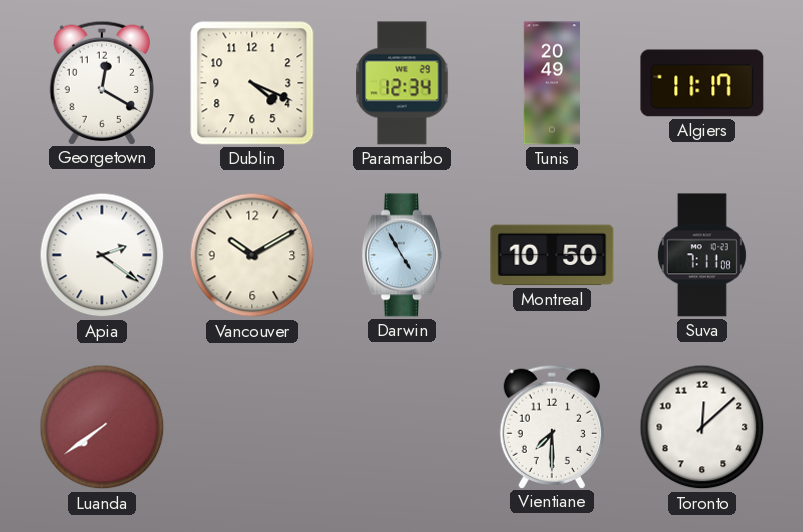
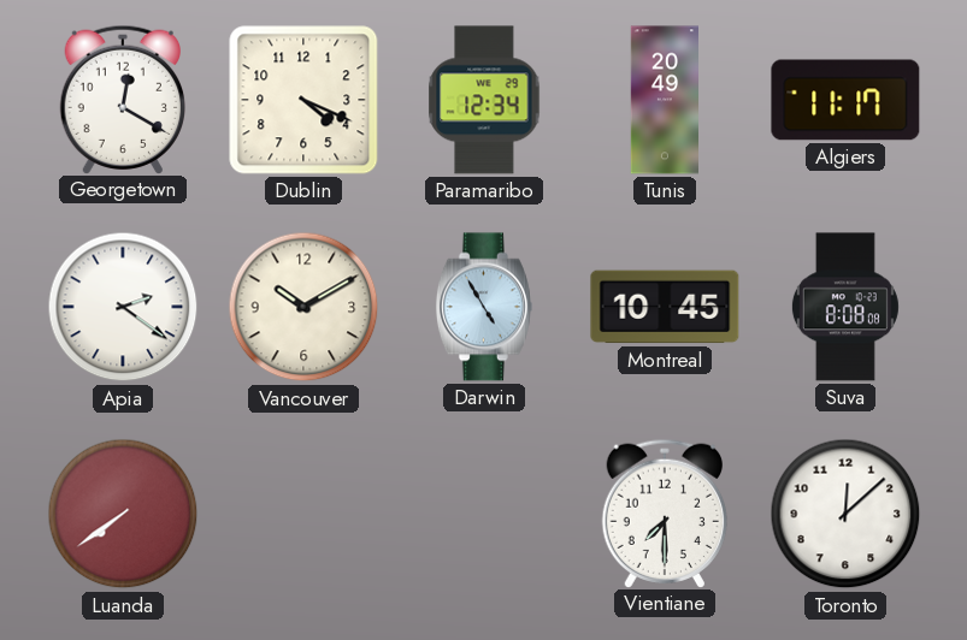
Montreal: 10:50 -> 10:45 (665, 307)
Suva: 7:11 -> 8:08 (845, 307)
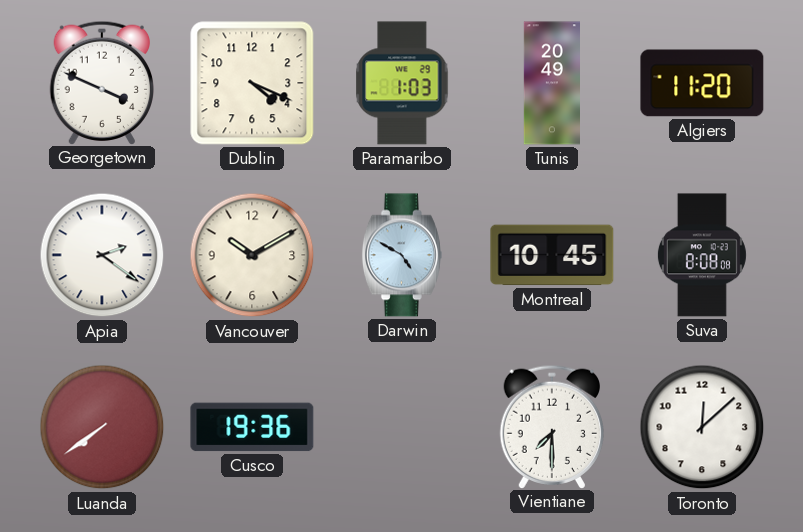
Georgetown: 12:20 -> 3:49 (102, 82)
Paramaribo: 12:34 -> 1:03 (402, 83)
Algiers: 11:17 -> 11:20 (702, 83)
Darwin: 4:55 -> 4:50 (402, 255)
Cusco: none -> 19:36 (252, 427)
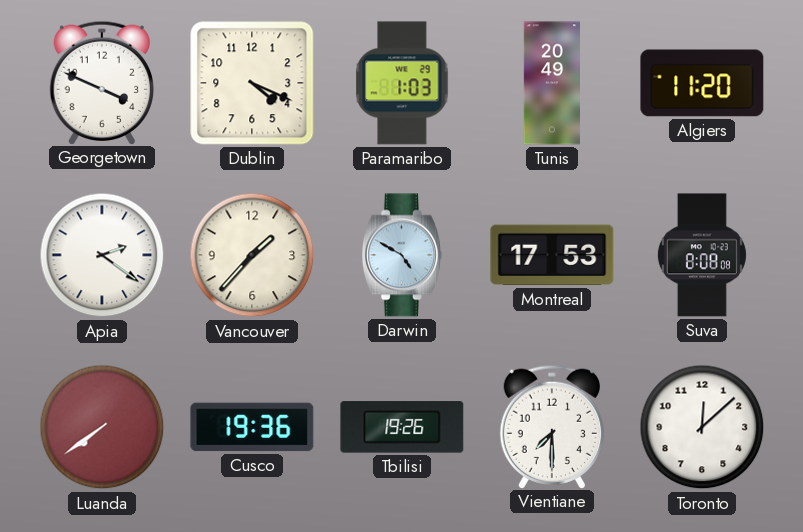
Vancouver: 10:10 -> 1:37 (252, 255)
Montreal: 10:45 -> 17:53 (552, 255)
Tbilisi: none -> 19:26 (402, 427)
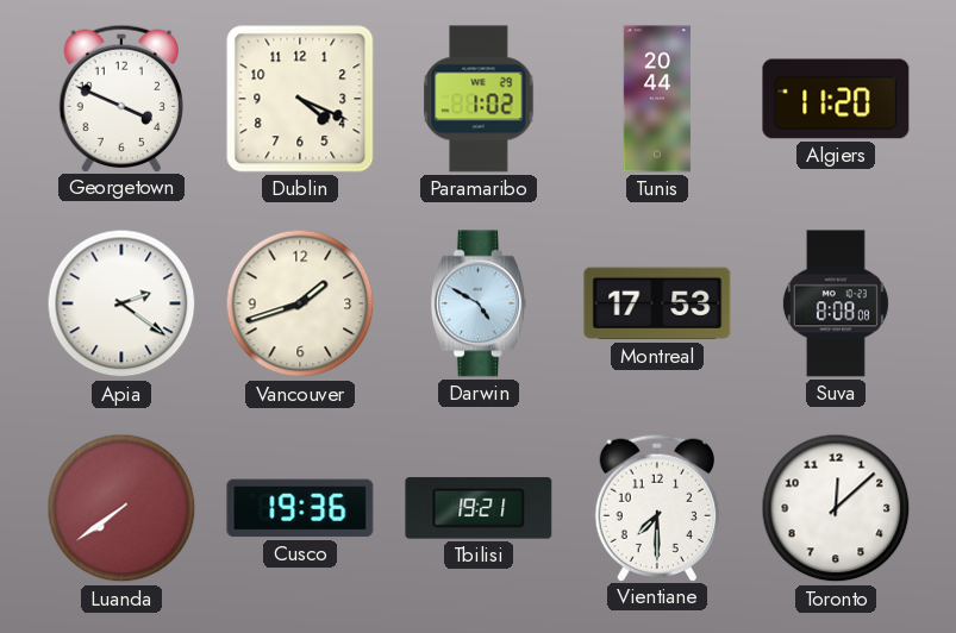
Paramaribo: 1:03 -> 1:02 (479, 99)
Tunis: 20:49 -> 20:44 (656, 99)
Vancouver: 1:37 -> 1:42 (300, 303)
Tbilisi: 19:26 -> 19:21 (479, 508)
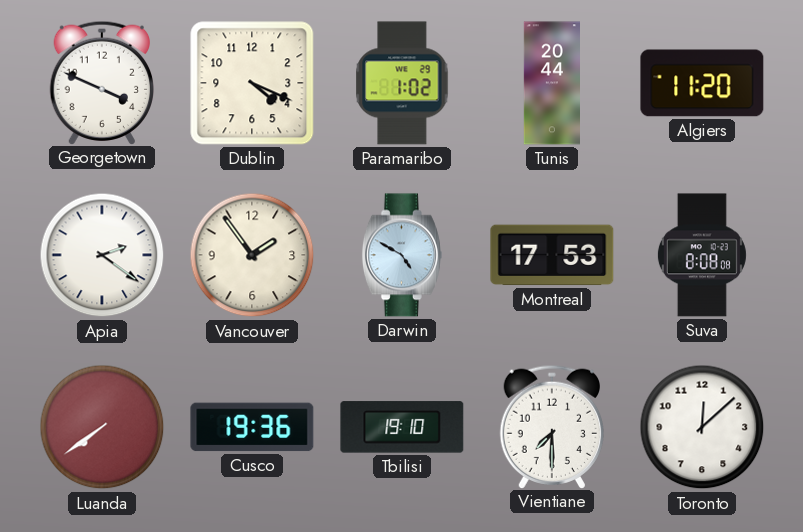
Vancouver: 1:42 -> 1:54 (252, 255)
Tbilisi: 19:21 -> 19:10 (402, 427)
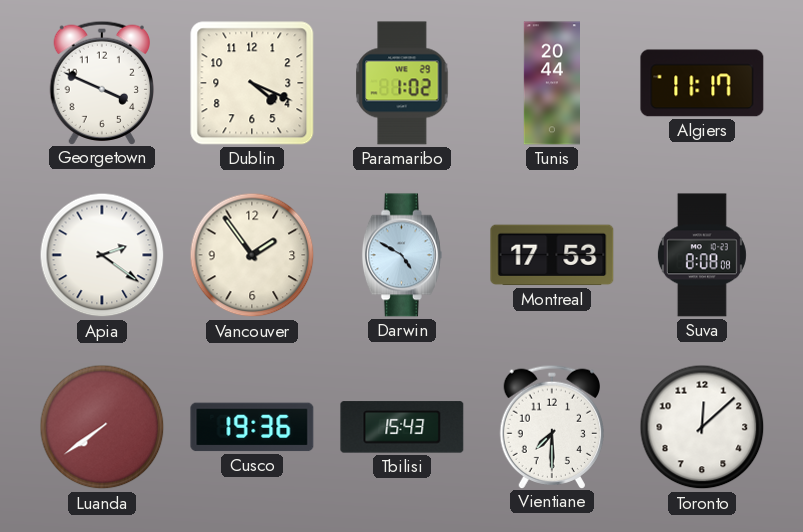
Algiers: 11:20 -> 11:17 (702, 83)
Tbilisi: 19:10 -> 15:43 (402, 427)
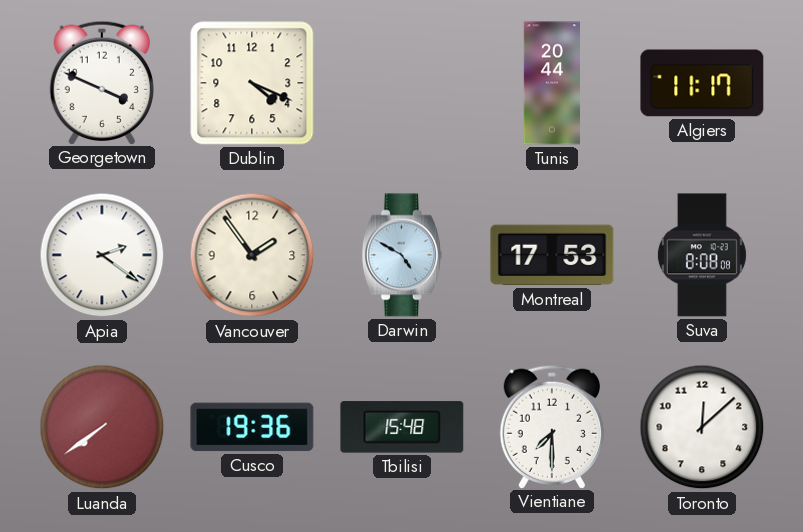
Paramaribo: 1:02 -> none (402, 83)
Tbilisi: 15:43 -> 15:48 (402, 427)
